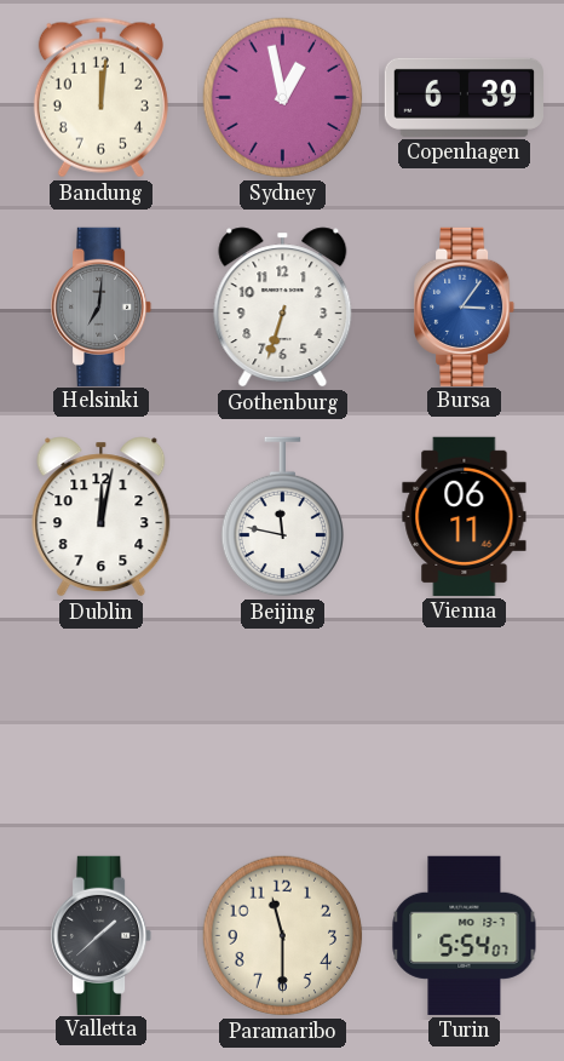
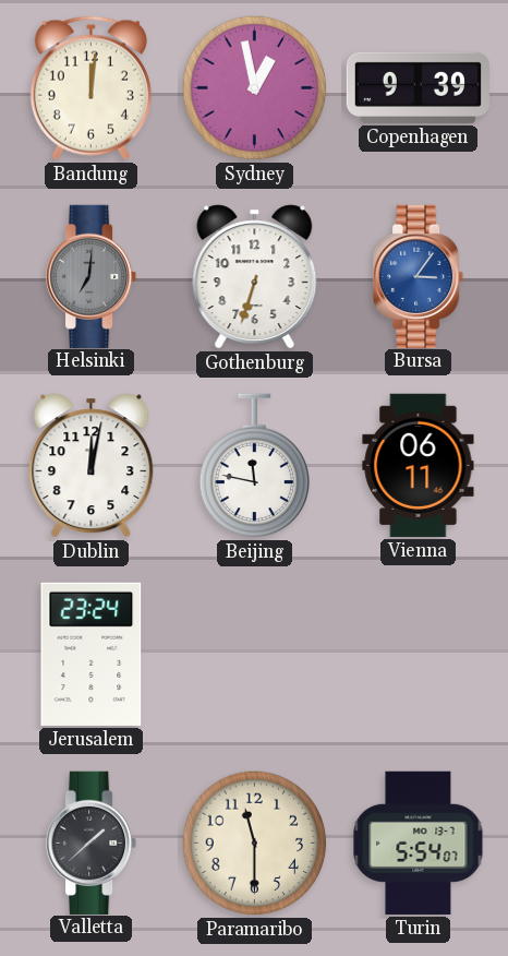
Copenhagen: 6:39 -> 9:39 (418, 87)
Jerusalem: none -> 23:24 (92, 654)
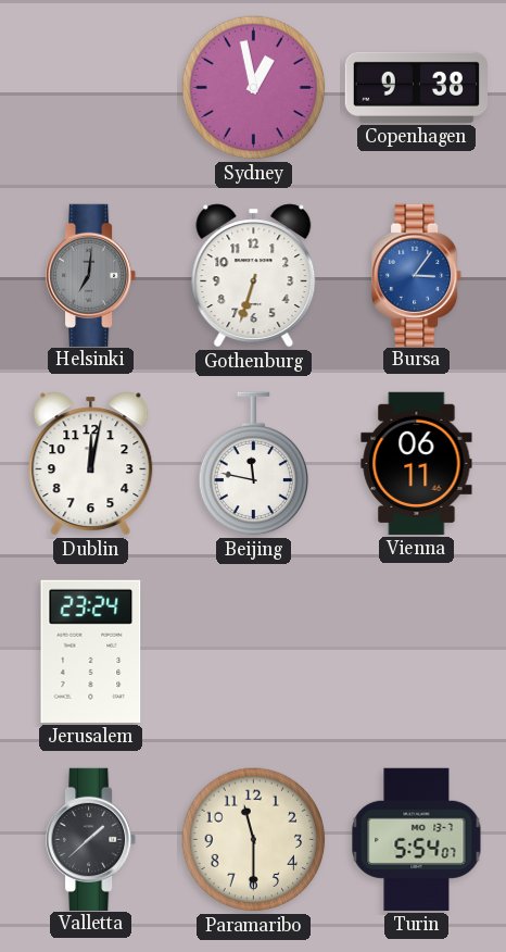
Bandung: 12:01 -> none (90, 88)
Copenhagen: 9:39 -> 9:38 (416, 87)
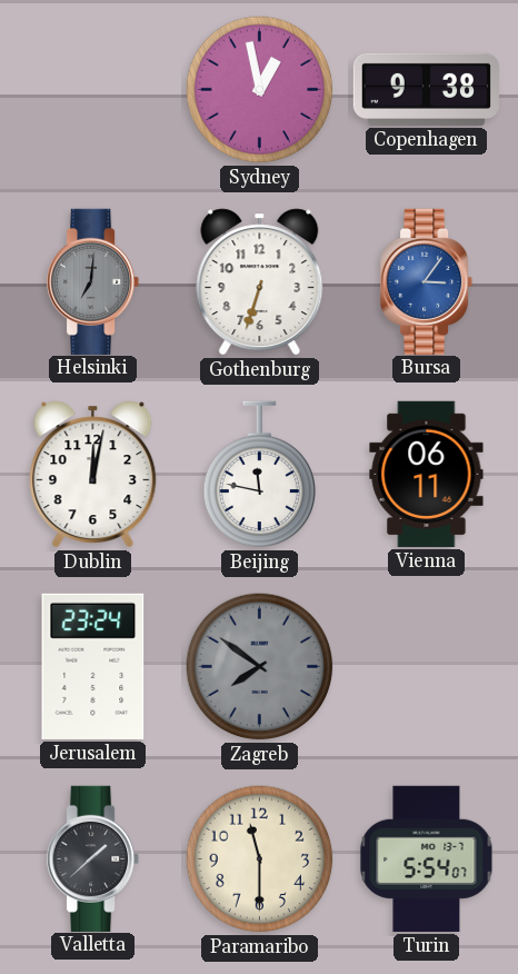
Zagreb: none -> 7:51 (260, 667)
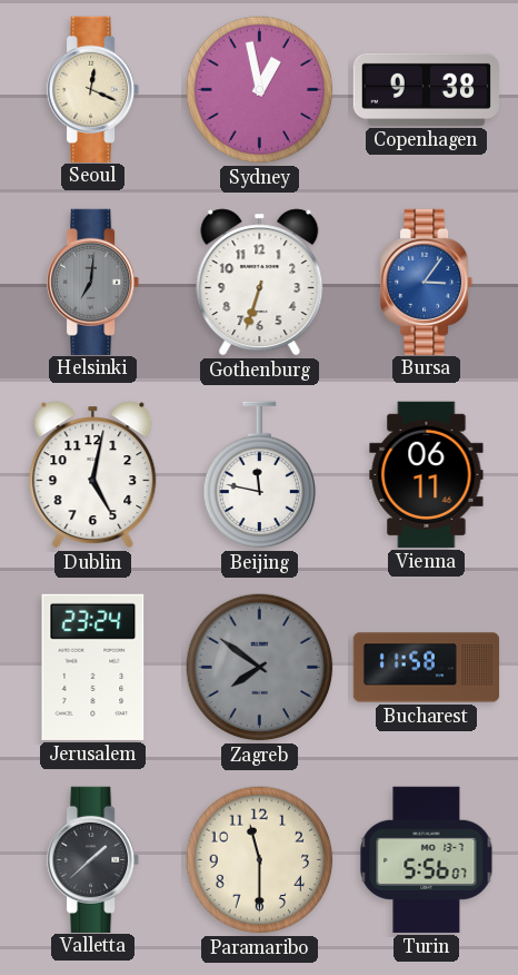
Seoul: none -> 12:19 (94, 89)
Dublin: 12:02 -> 5:02 (93, 475)
Bucharest: none -> 11:58 (427, 668)
Turin: 5:54 -> 5:56 (427, 859)
